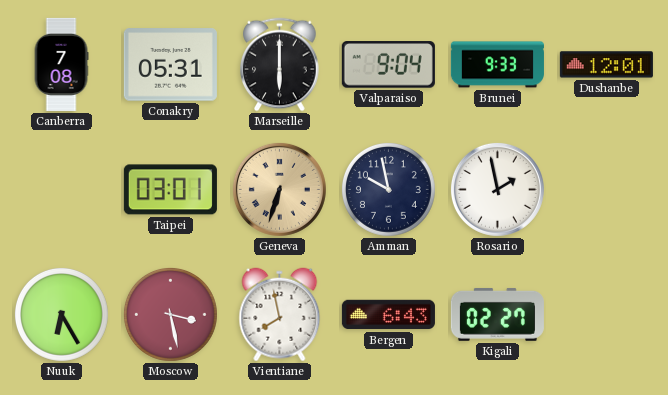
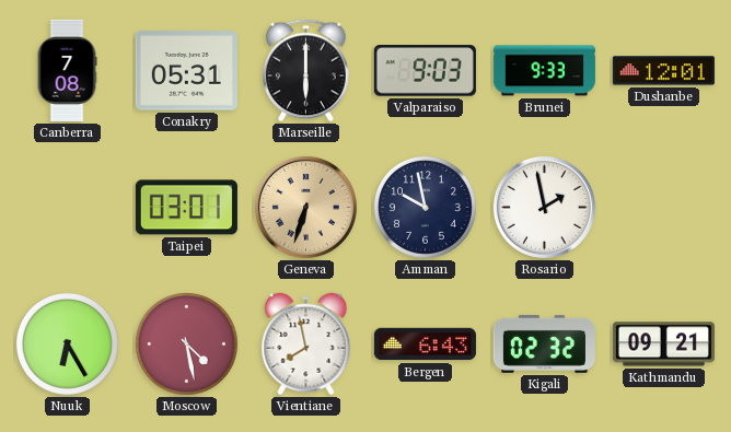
Valparaiso: 9:04 -> 9:03 (425, 71)
Moscow: 3:28 -> 4:28 (186, 343)
Kigali: 02:27 -> 02:32 (544, 343)
Kathmandu: none -> 09:21 (663, 345)
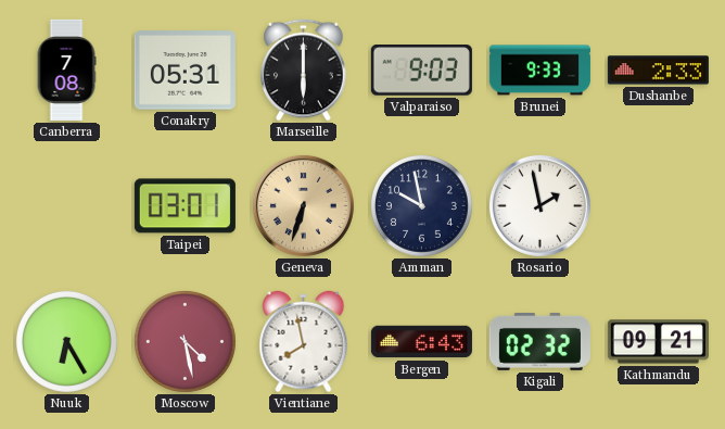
Dushanbe: 12:01 -> 2:33 (658, 71)
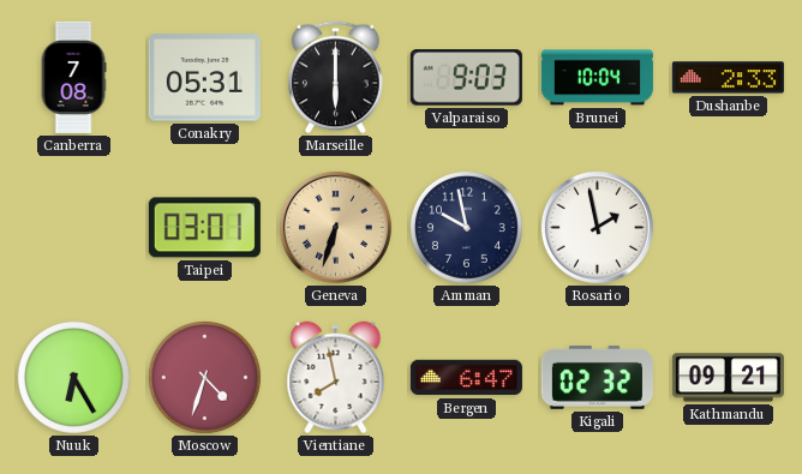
Brunei: 9:33 -> 10:04 (597, 78)
Moscow: 4:28 -> 4:33 (204, 377)
Bergen: 6:43 -> 6:47 (466, 378)
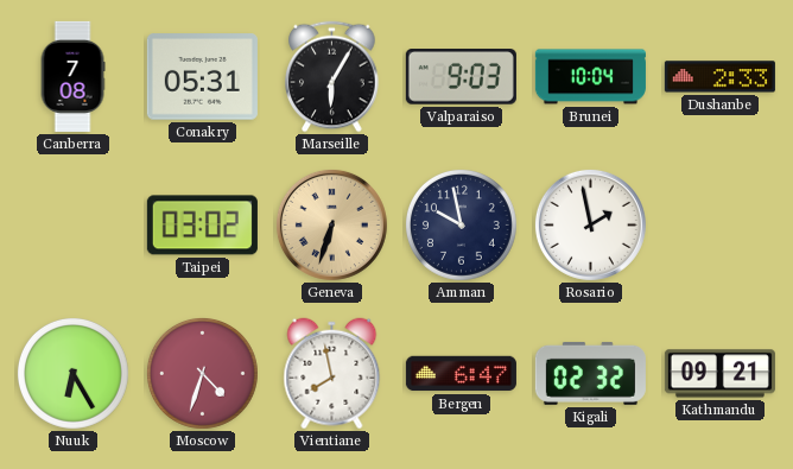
Marseille: 6:00 -> 6:05 (332, 77)
Taipei: 03:01 -> 03:02 (202, 226)
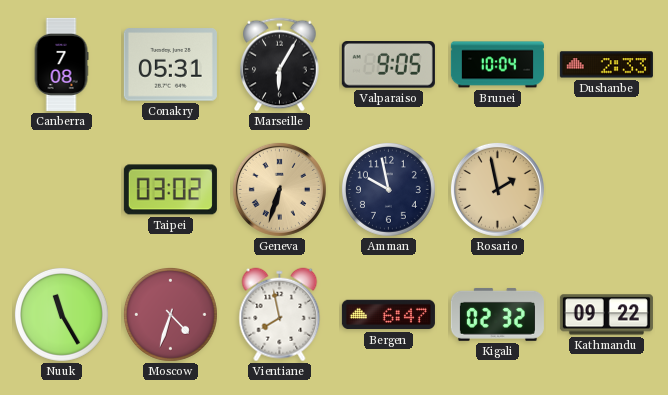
Valparaiso: 9:03 -> 9:05 (388, 65)
Rosario dial: white -> champagne (497, 189)
Nuuk: 6:25 -> 11:25 (61, 314)
Kathmandu: 09:21 -> 09:22 (606, 315)
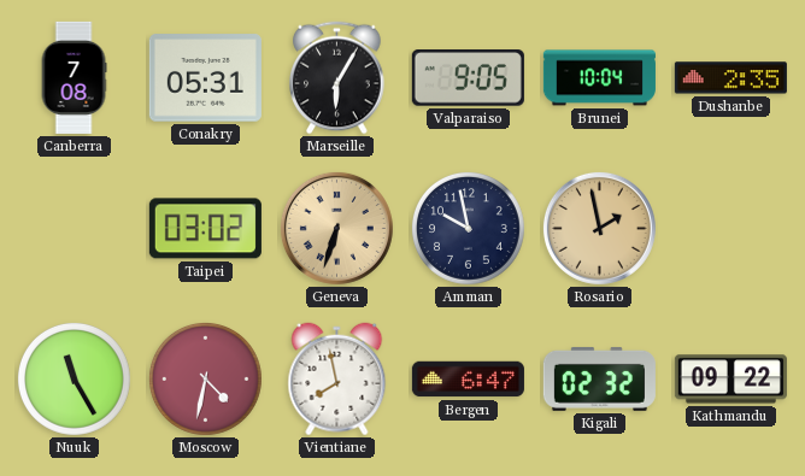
Dushanbe: 2:33 -> 2:35 (730, 78)
Moscow: 4:33 -> 4:32 (205, 378)
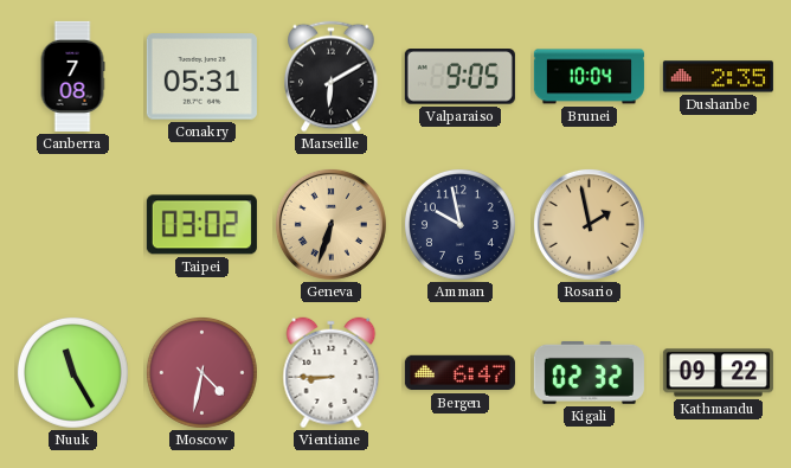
Marseille: 6:05 -> 6:10 (332, 77)
Vientiane: 7:58 -> 8:45 (332, 373)
